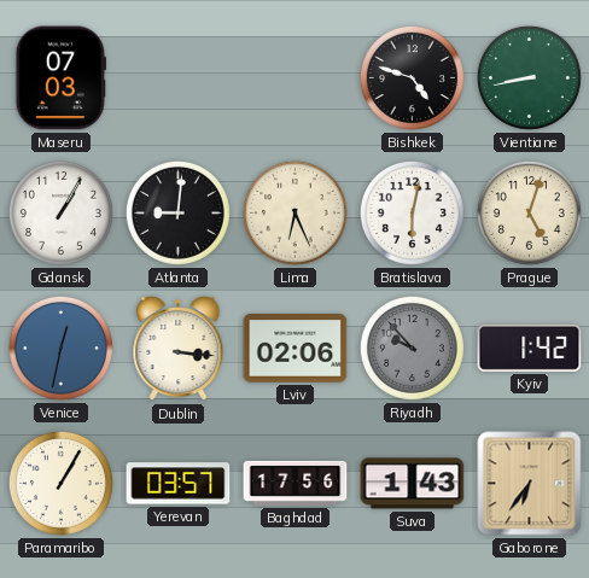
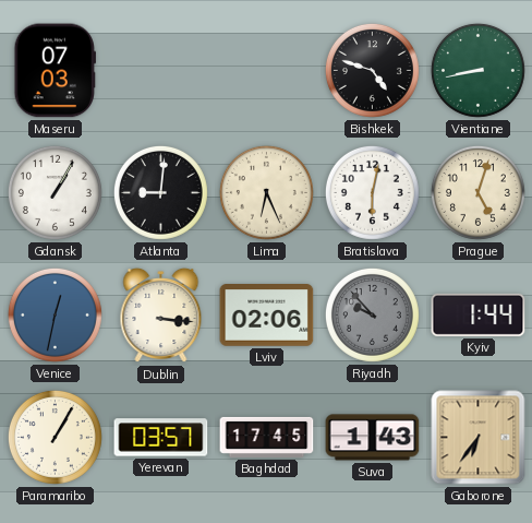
Kyiv: 1:42 -> 1:44 (479, 314)
Baghdad: 17:56 -> 17:45 (267, 437)
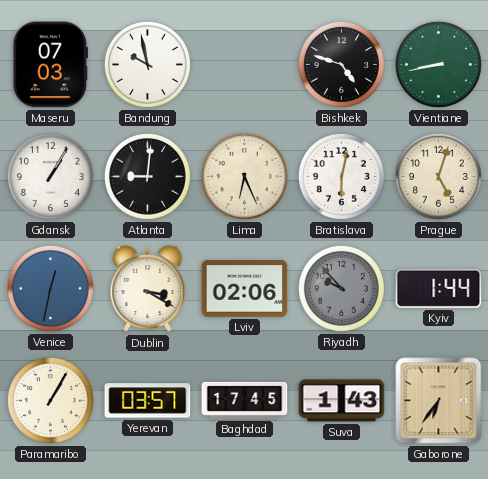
Bandung: none -> 9:58 (147, 64)
Dublin: 3:16 -> 3:20 (148, 289)
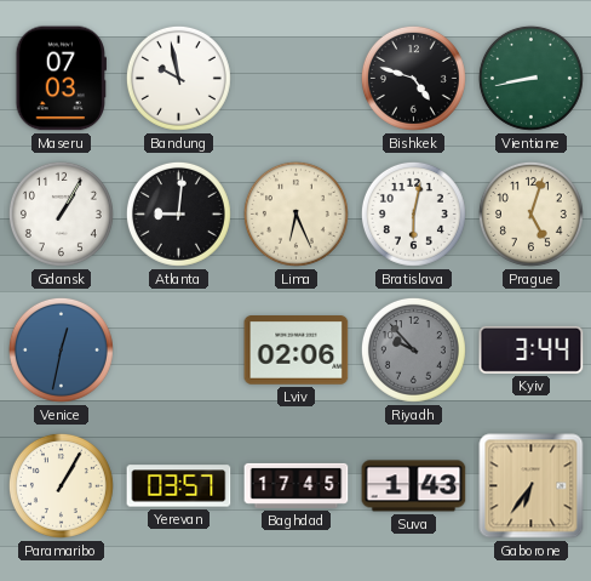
Dublin: 3:20 -> none (148, 289)
Kyiv: 1:44 -> 3:44 (532, 349)
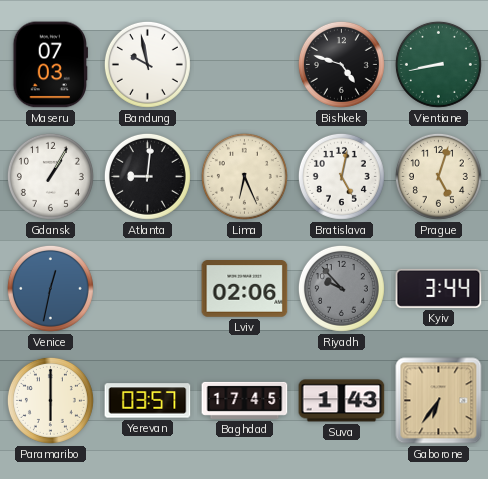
Bratislava: 6:02 -> 5:02 (341, 176)
Paramaribo: 1:05 -> 6:00 (50, 400)
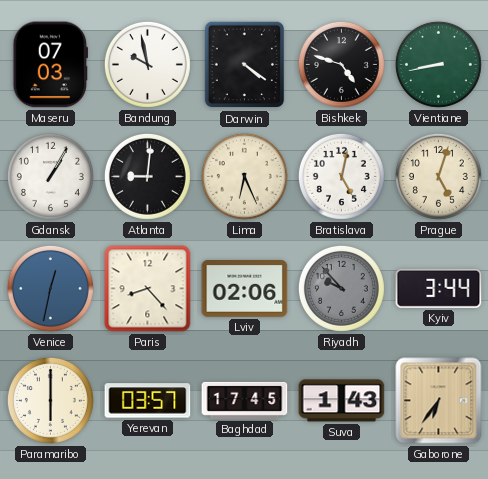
Darwin: none -> 4:21 (245, 65)
Paris: none -> 8:23 (148, 289)
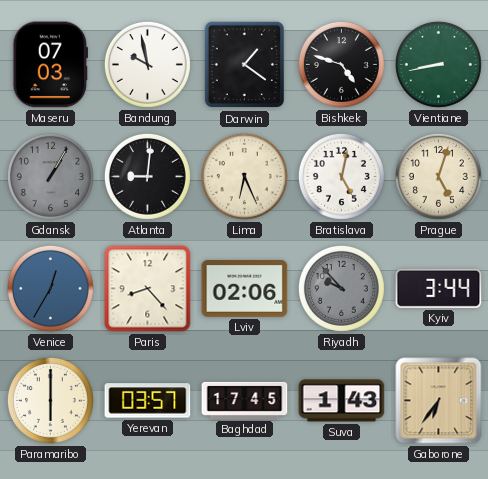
Darwin: 4:21 -> 1:21 (245, 65)
Gdansk dial: white -> grey (50, 176)
Venice: 12:32 -> 12:35 (50, 288)
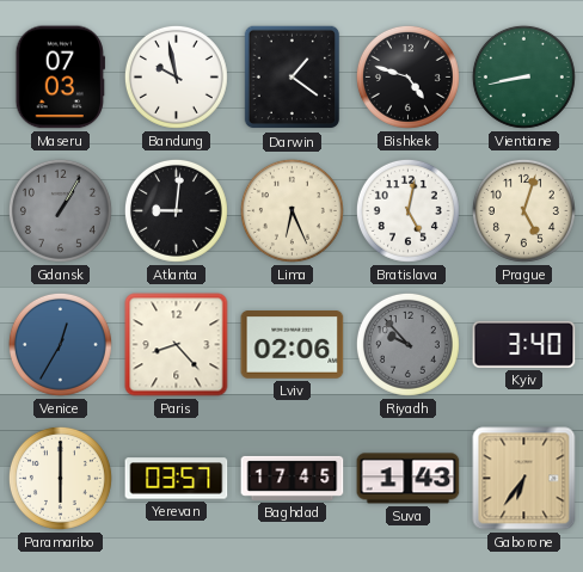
Kyiv: 3:44 -> 3:40 (524, 344)
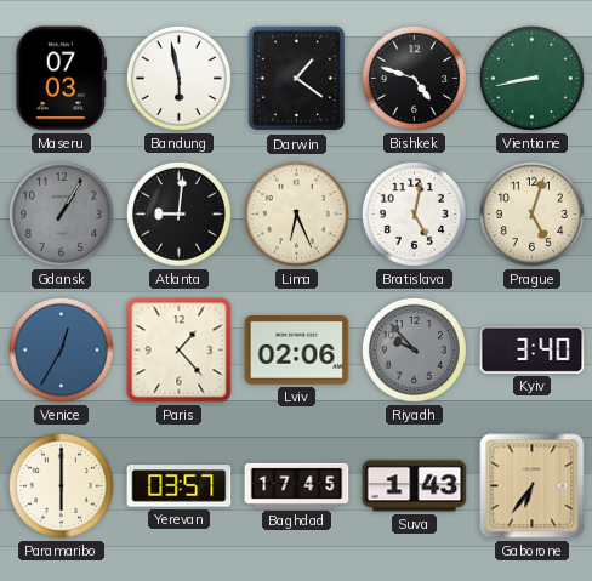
Bandung: 9:58 -> 5:58 (178, 78)
Paris: 8:23 -> 1:23 (180, 351)
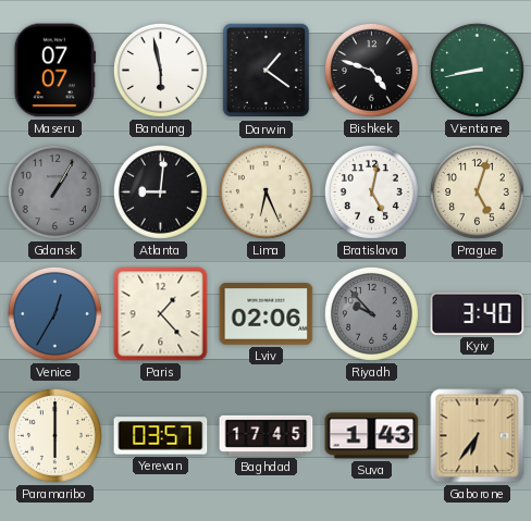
Maseru: 07:03 -> 07:07 (54, 71)
